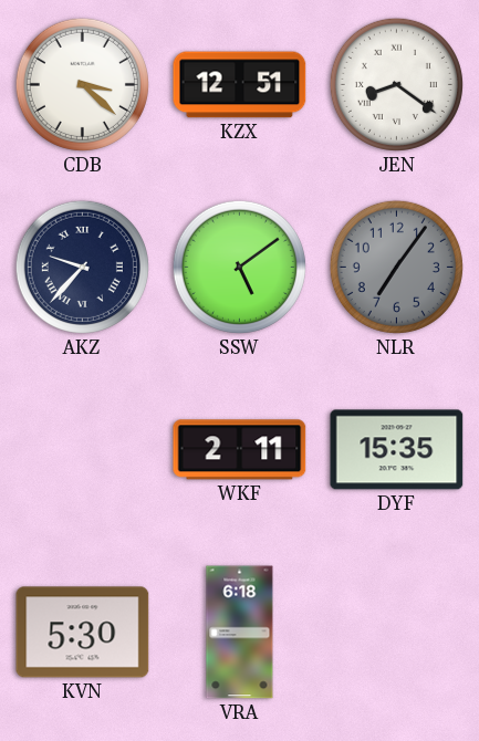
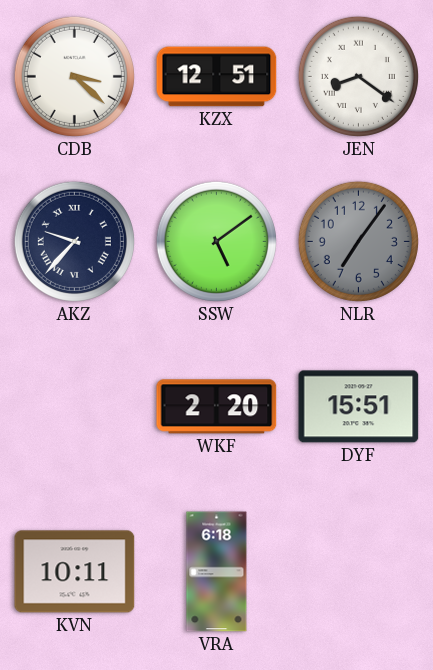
WKF: 2:11 -> 2:20 (217, 407)
DYF: 15:35 -> 15:51 (359, 407)
KVN: 5:30 -> 10:11 (75, 572)
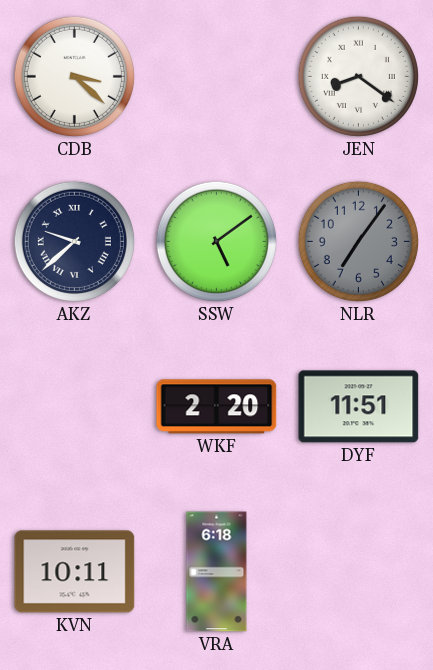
KZX: 12:51 -> none (217, 77)
AKZ: 9:37 -> 9:38 (74, 241)
DYF: 15:51 -> 11:51 (359, 407)
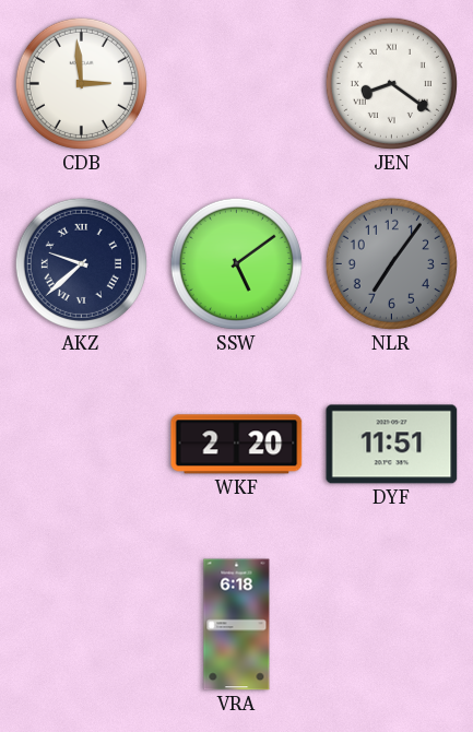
CDB: 3:22 -> 2:59 (81, 83)
KVN: 10:11 -> none (75, 572)
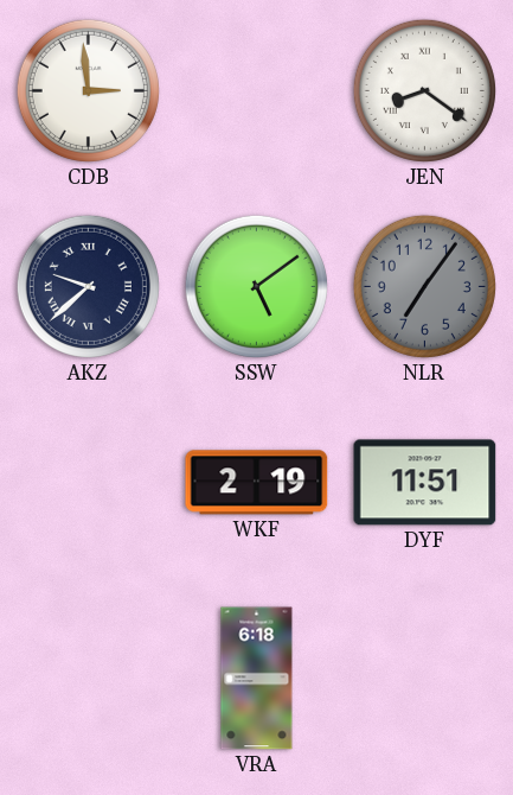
WKF: 2:20 -> 2:19 (257, 483)
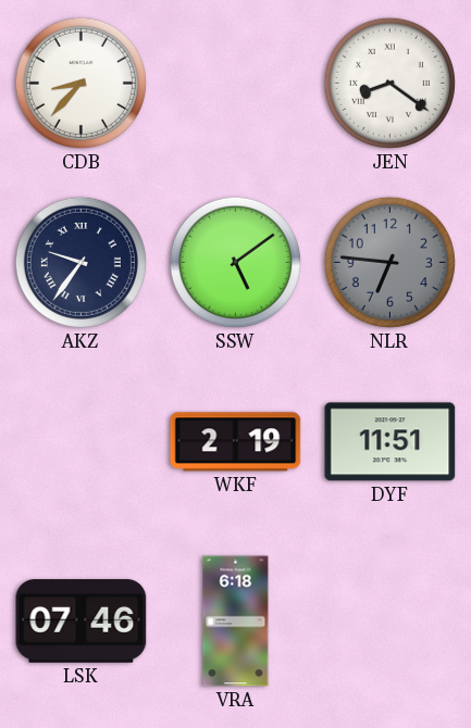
CDB: 2:59 -> 8:37 (80, 83)
AKZ: 9:38 -> 9:36 (80, 262)
NLR: 7:06 -> 6:46 (389, 262)
LSK: none -> 07:46 (82, 622)
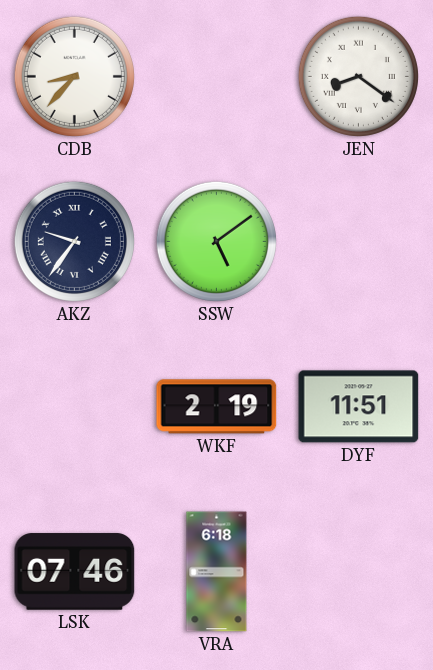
NLR: 6:46 -> none (389, 262)
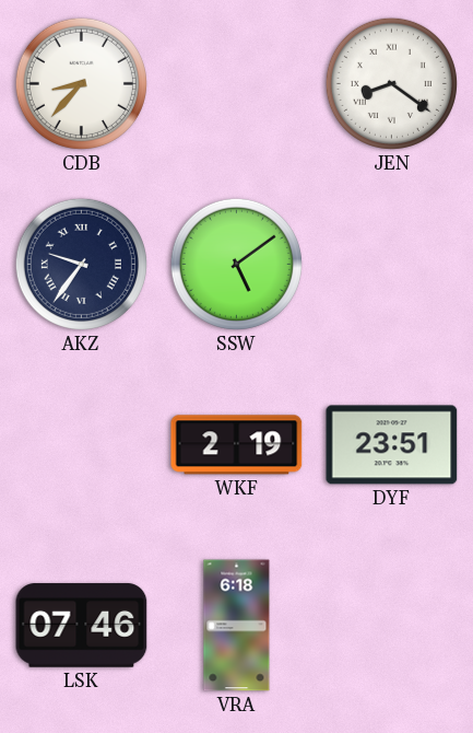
DYF: 11:51 -> 23:51 (392, 445)
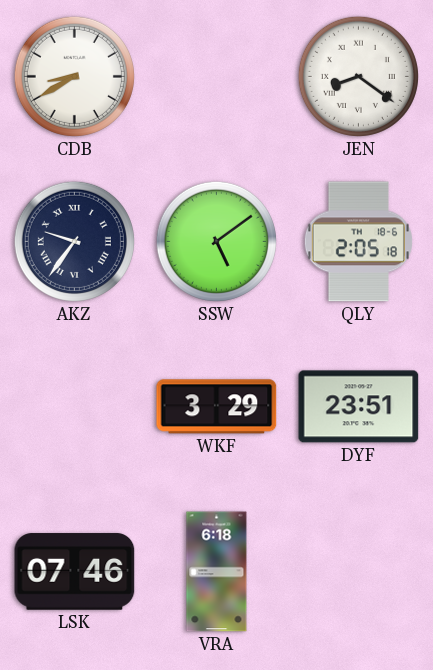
CDB: 8:37 -> 8:40 (74, 76)
QLY: none -> 2:05 (358, 242)
WKF: 2:19 -> 3:29 (217, 407)
